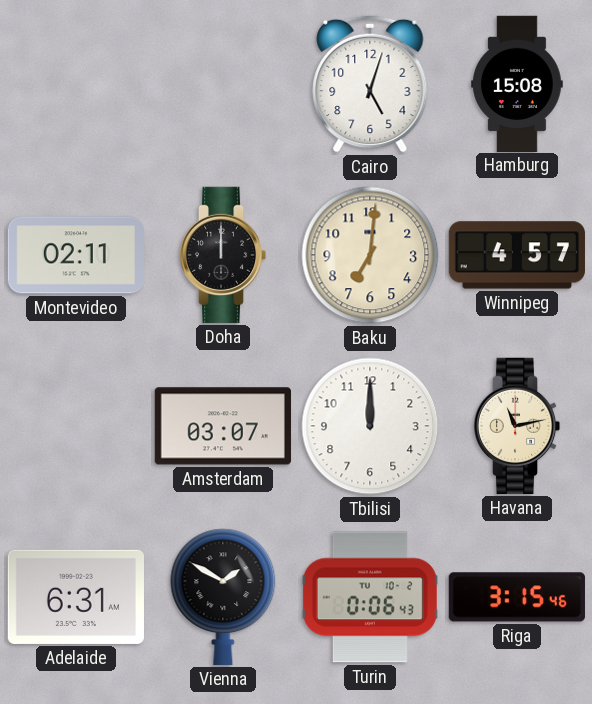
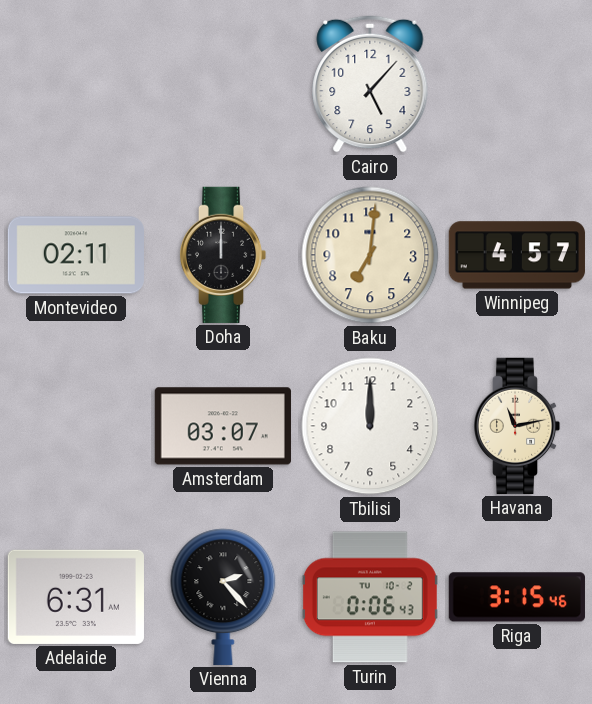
Cairo: 5:03 -> 5:07 (370, 84)
Hamburg: 15:08 -> none (518, 83)
Vienna: 1:50 -> 2:23 (223, 597)
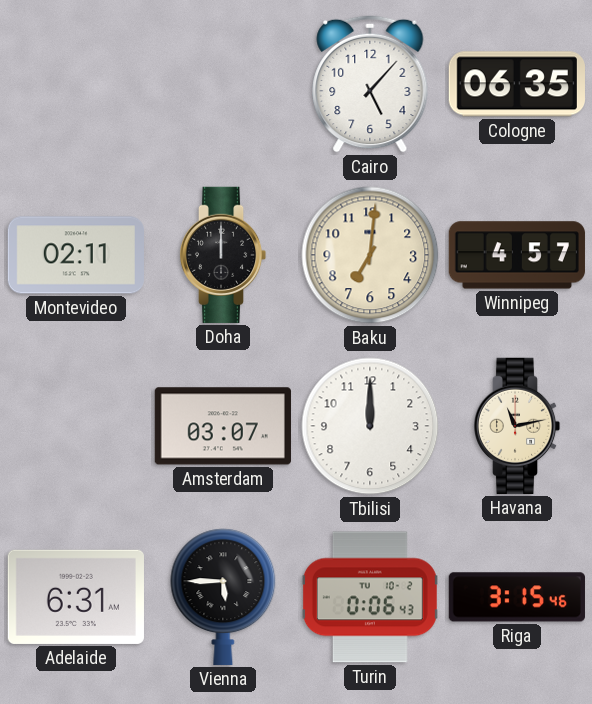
Cologne: none -> 06:35 (517, 84)
Vienna: 2:23 -> 5:45 (223, 597)
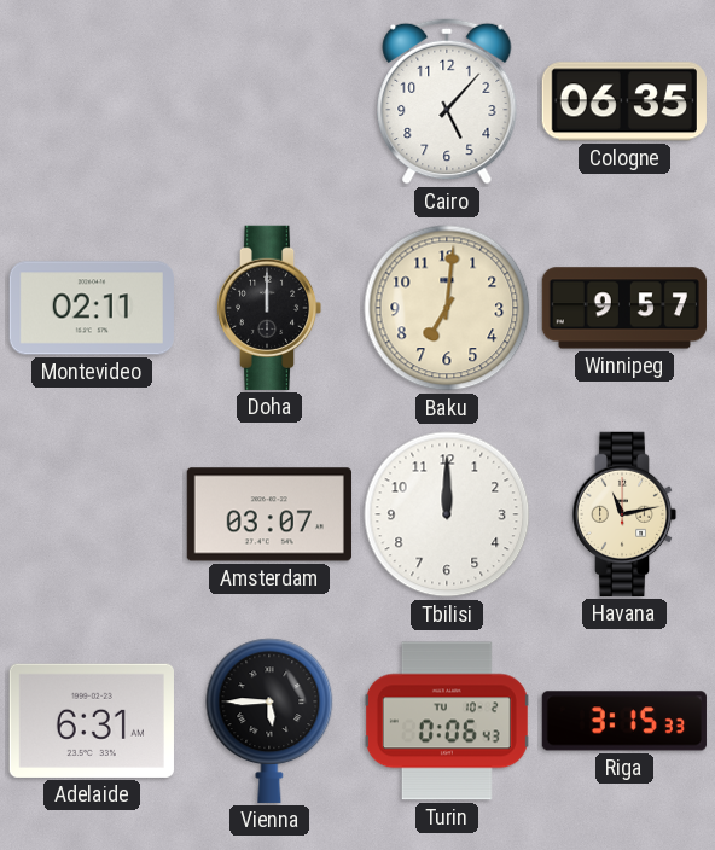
Winnipeg: 4:57 -> 9:57 (624, 308)
Riga: 3:15:46 -> 3:15:33 (624, 721)
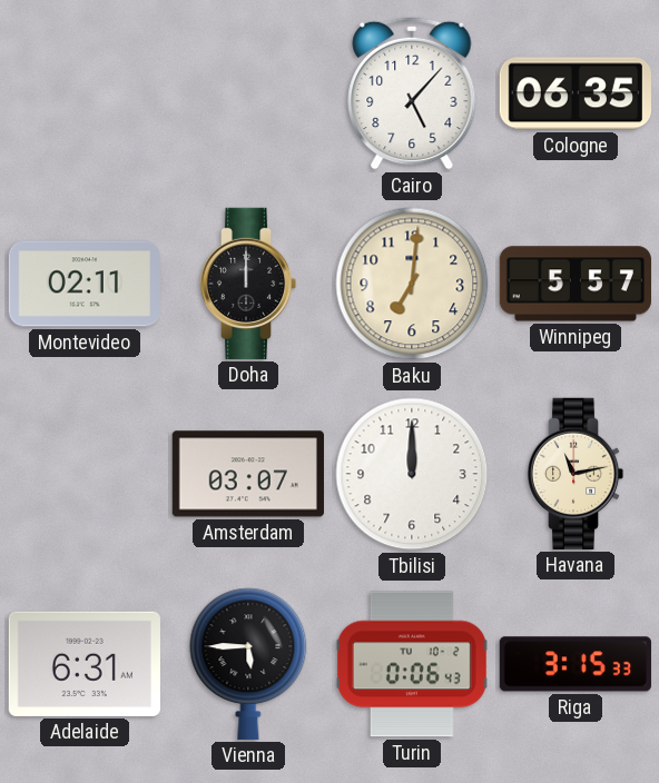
Winnipeg: 9:57 -> 5:57 (576, 284)
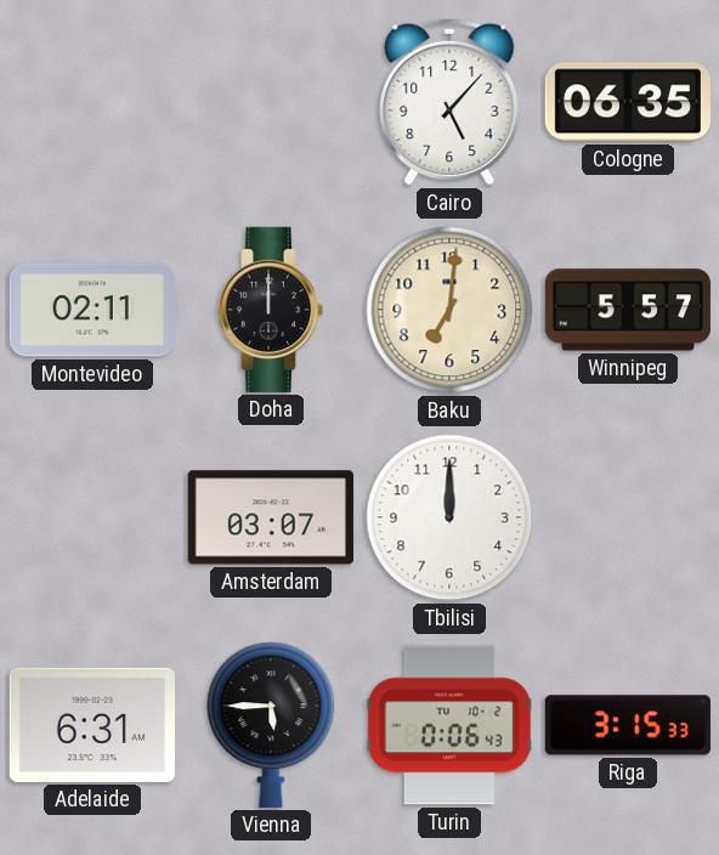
Havana: 11:13 -> none (576, 474)
